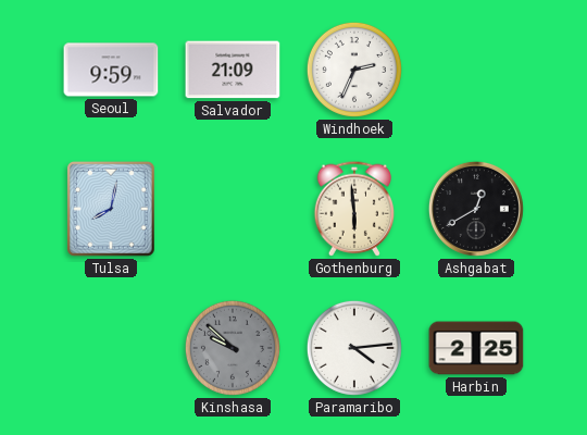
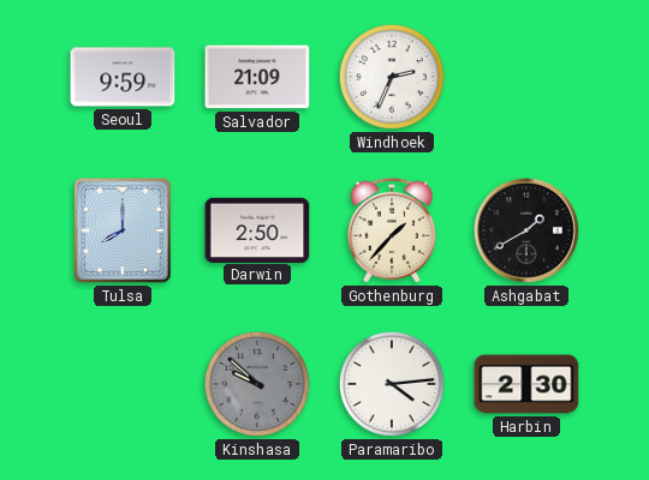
Tulsa: 8:02 -> 8:00 (123, 230)
Darwin: none -> 2:50 (257, 229)
Gothenburg: 5:59 -> 1:37 (392, 230)
Ashgabat: 12:40 -> 1:40 (526, 230)
Harbin: 2:25 -> 2:30 (526, 384)
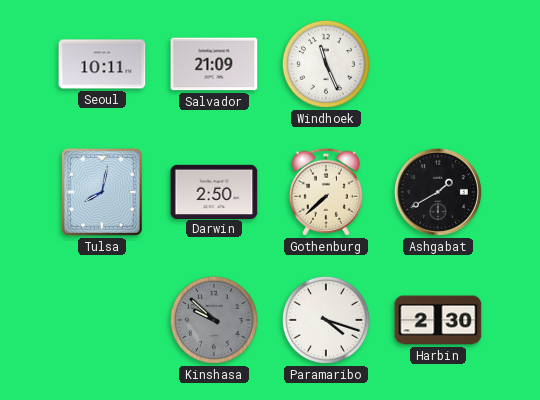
Seoul: 9:59 -> 10:11 (102, 64)
Windhoek: 2:34 -> 11:26 (326, 64)
Tulsa: 8:00 -> 8:02 (102, 192)
Gothenburg: 1:37 -> 7:38 (326, 192)
Paramaribo: 4:14 -> 4:18 (326, 320)
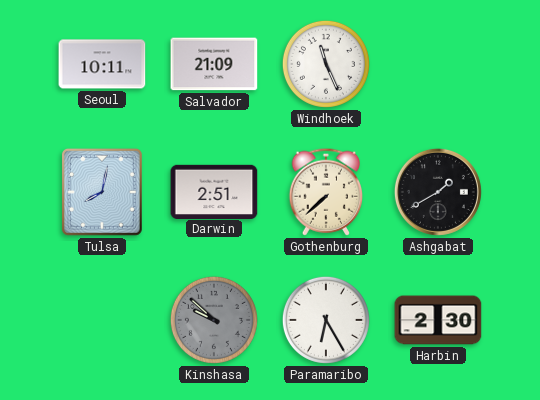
Darwin: 2:50 -> 2:51 (214, 191)
Paramaribo: 4:18 -> 6:25 (326, 320)
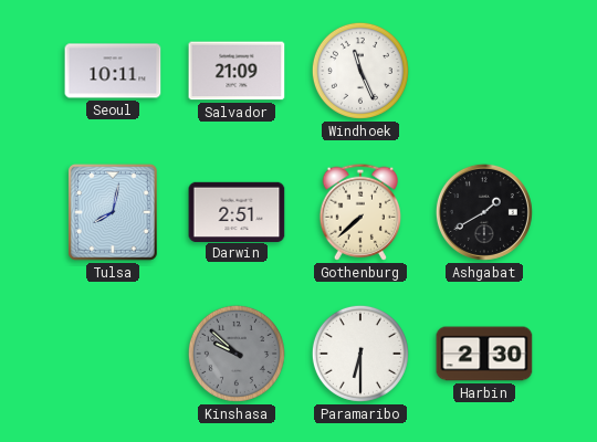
Paramaribo: 6:25 -> 6:30 (360, 354)
